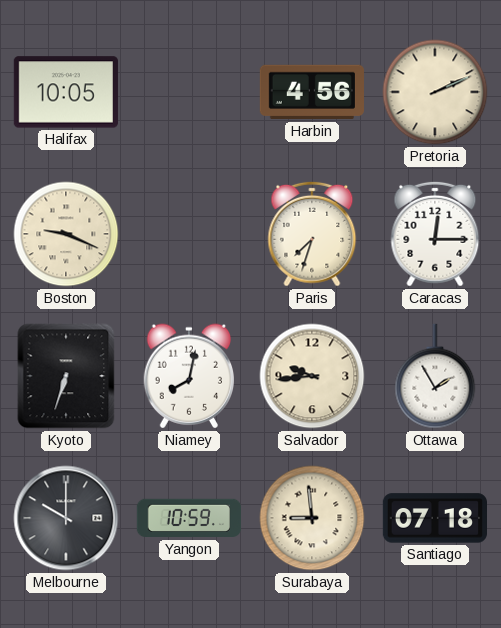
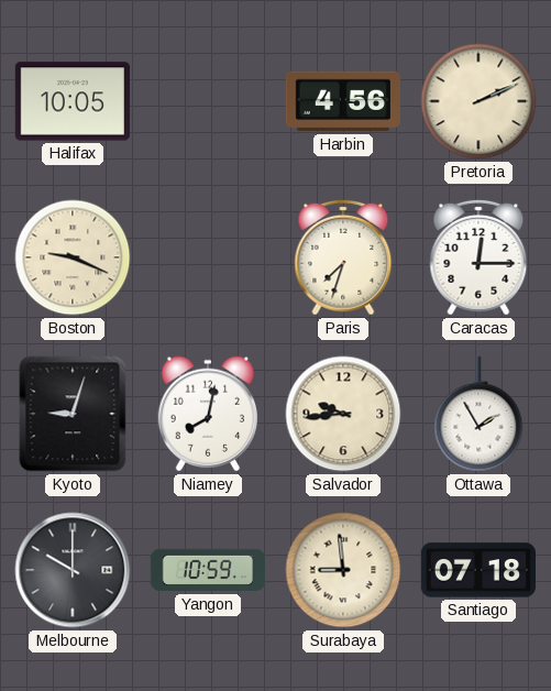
Kyoto: 6:33 -> 9:03 (73, 414)
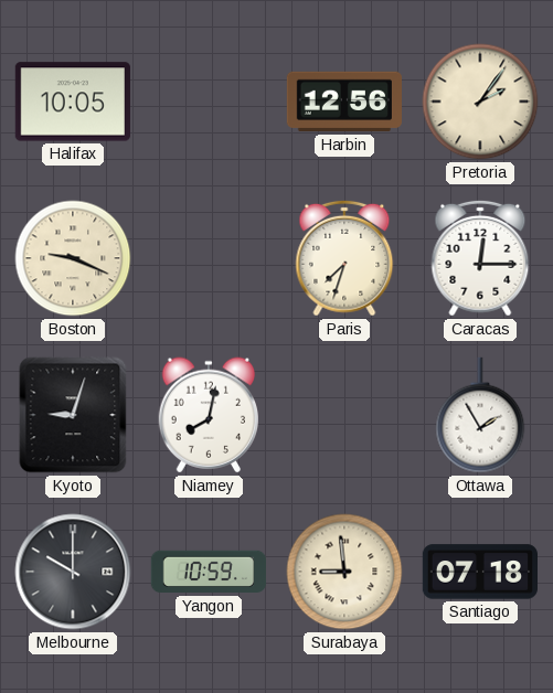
Harbin: 4:56 -> 12:56 (344, 102)
Pretoria: 2:11 -> 2:06 (480, 102)
Salvador: 9:44 -> none (343, 414)
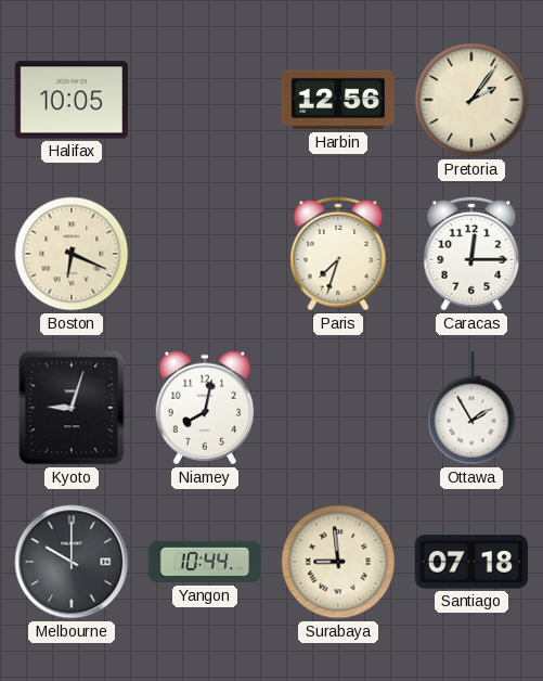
Boston: 9:19 -> 6:19 (72, 254)
Yangon: 10:59 -> 10:44 (204, 562)
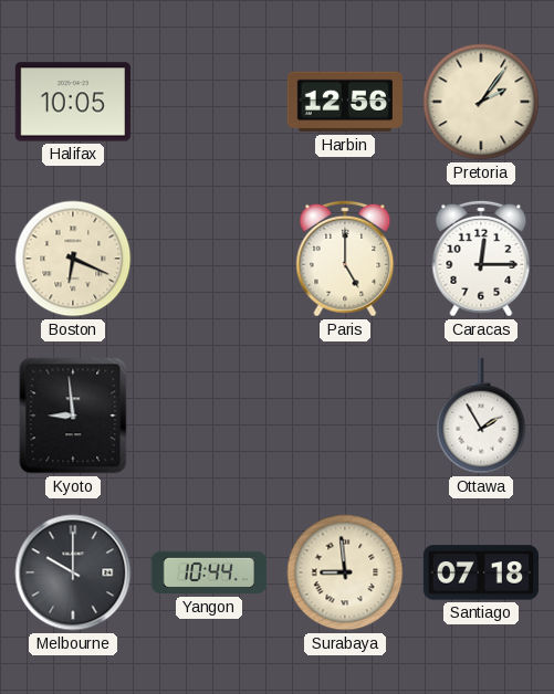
Paris: 7:33 -> 5:00 (345, 259)
Kyoto: 9:03 -> 8:59 (73, 416)
Niamey: 8:02 -> none (204, 408)
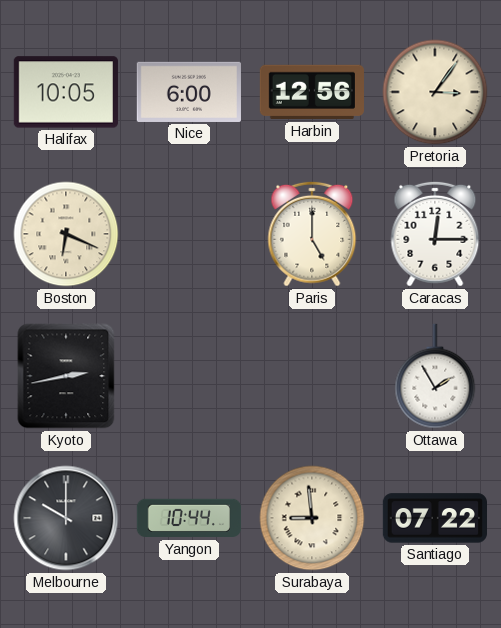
Nice: none -> 6:00 (189, 92)
Pretoria: 2:06 -> 3:06 (435, 92)
Kyoto: 8:59 -> 2:43 (66, 376)
Santiago: 07:18 -> 07:22 (434, 518)
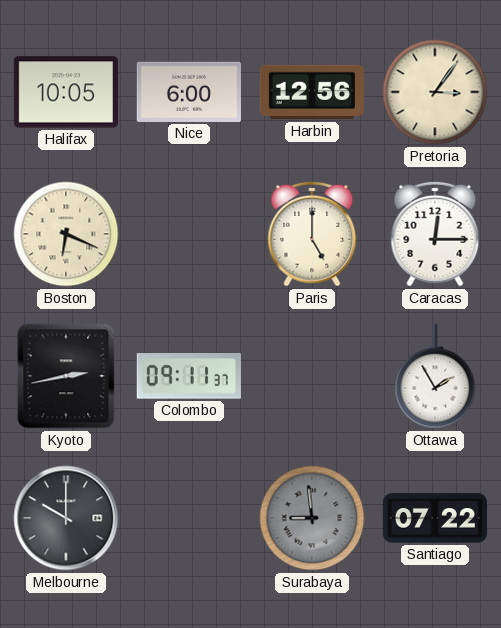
Colombo: none -> 09:11 (189, 377)
Yangon: 10:44 -> none (188, 518)
Surabaya dial: cream -> grey (312, 518)
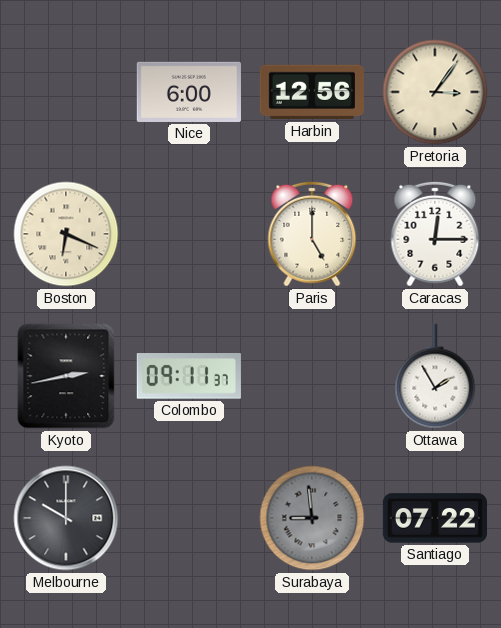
Halifax: 10:05 -> none (66, 92)
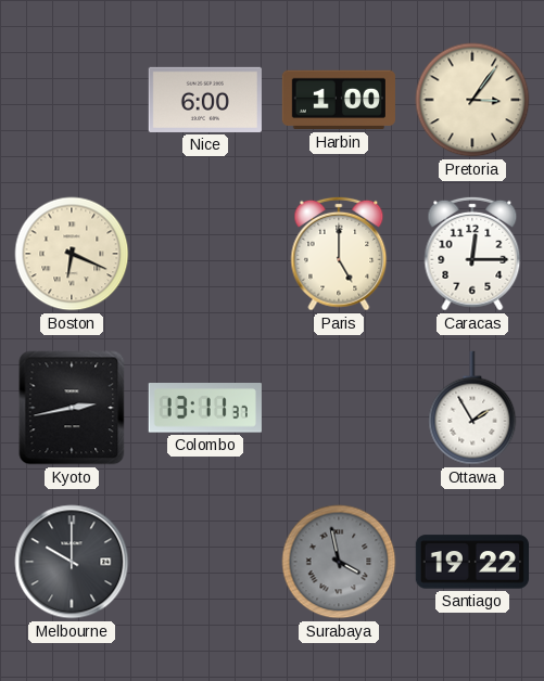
Harbin: 12:56 -> 1:00 (339, 100)
Colombo: 09:11 -> 13:11 (205, 409)
Surabaya: 8:59 -> 3:58 (339, 562)
Santiago: 07:22 -> 19:22 (471, 562)
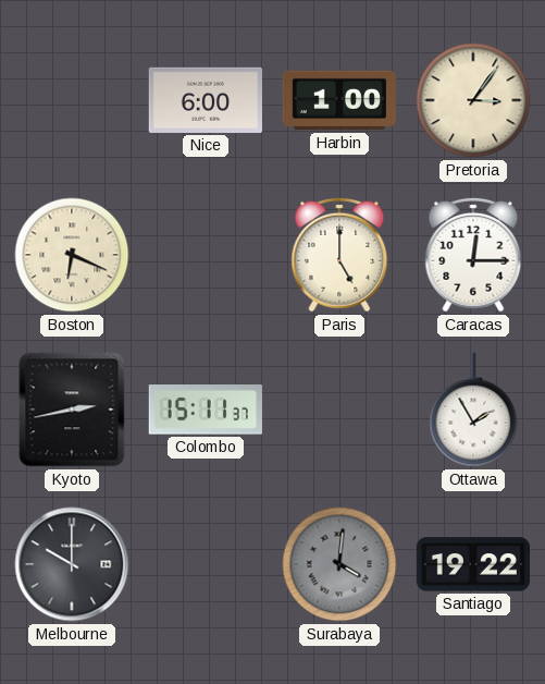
Colombo: 13:11 -> 15:11 (206, 411)
Surabaya: 3:58 -> 4:01 (339, 564)
